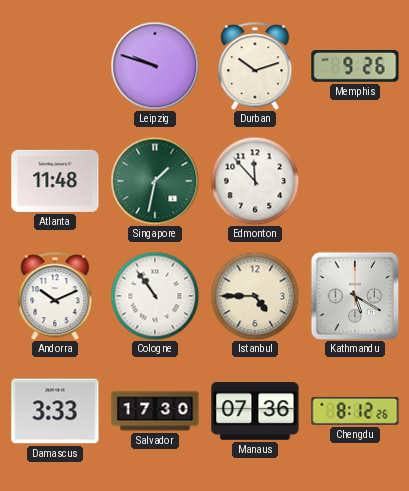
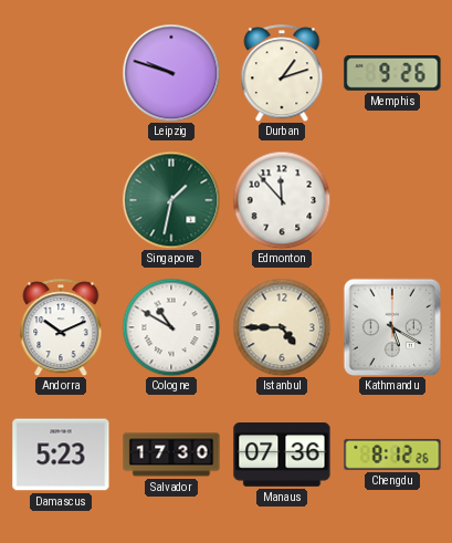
Durban: 10:12 -> 1:12 (282, 73)
Atlanta: 11:48 -> none (55, 181)
Cologne: 10:54 -> 10:50 (171, 327)
Damascus: 3:33 -> 5:23 (61, 455)
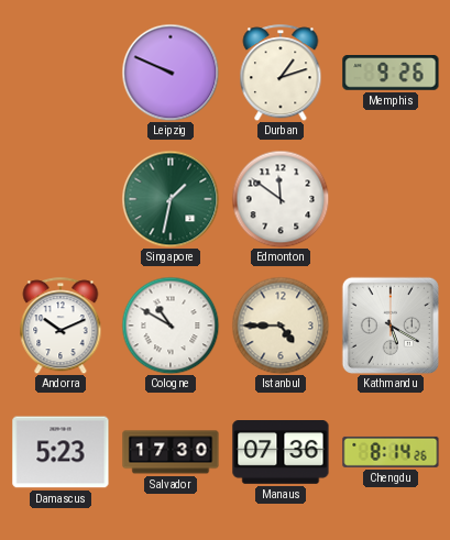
Leipzig: 9:48 -> 9:49 (171, 73)
Edmonton: 11:53 -> 11:51 (281, 199)
Chengdu: 8:12 -> 8:14 (391, 452)
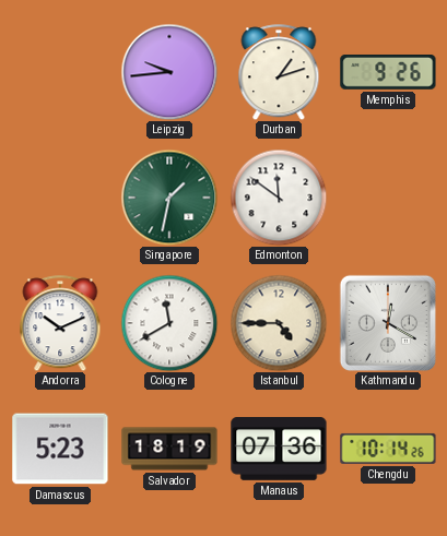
Leipzig: 9:49 -> 9:44 (169, 72)
Cologne: 10:50 -> 11:40 (169, 323)
Kathmandu: 5:20 -> 12:20 (388, 323)
Salvador: 17:30 -> 18:19 (169, 449)
Chengdu: 8:14 -> 10:14 (388, 449)
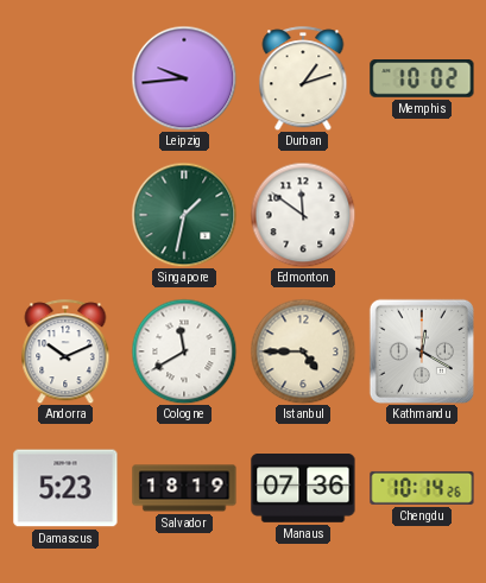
Memphis: 9:26 -> 10:02 (422, 80)
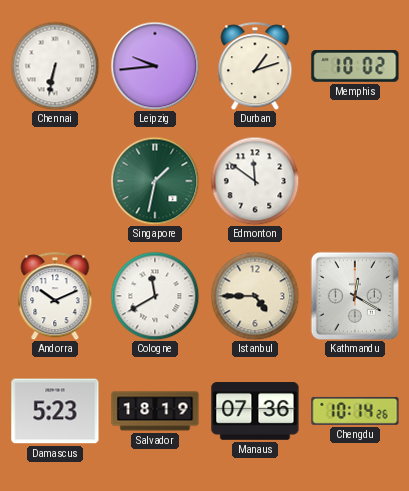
Chennai: none -> 6:32 (55, 66)
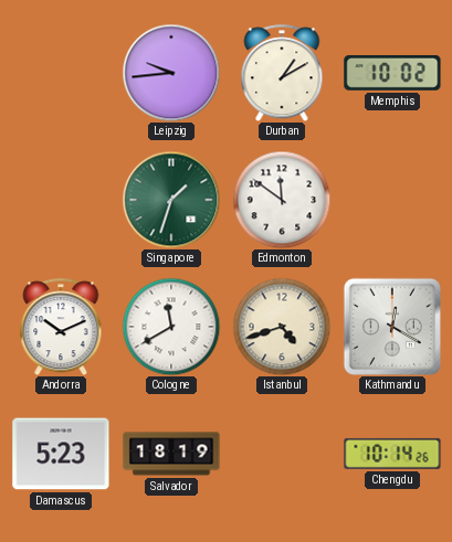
Chennai: 6:32 -> none (55, 66)
Durban: 1:12 -> 1:10 (282, 73)
Singapore: 1:32 -> 1:33 (171, 200)
Istanbul: 4:45 -> 4:42 (282, 327)
Manaus: 07:36 -> none (255, 412)
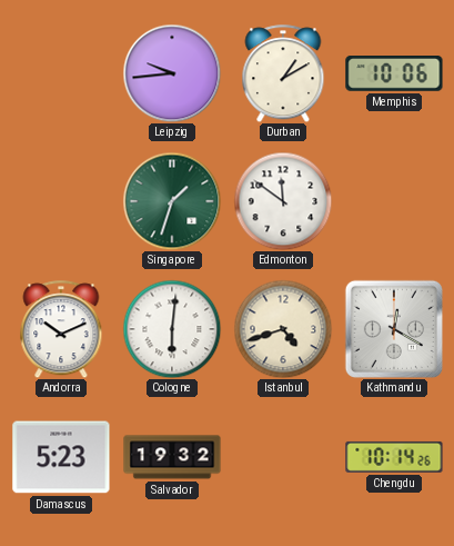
Memphis: 10:02 -> 10:06 (394, 75)
Cologne: 11:40 -> 6:01 (172, 329)
Salvador: 18:19 -> 19:32 (172, 457)
